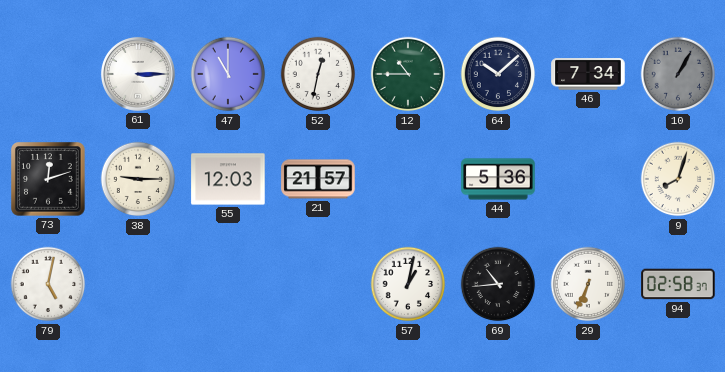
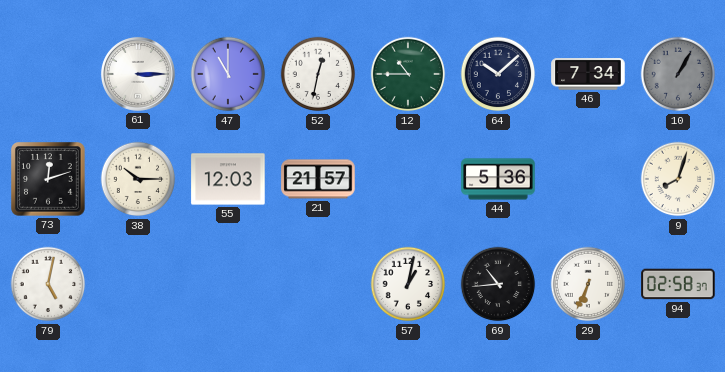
38: 9:15 -> 10:15 (138, 179)
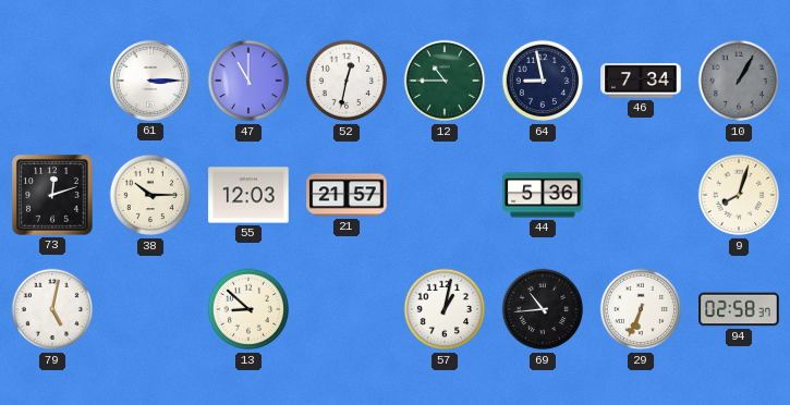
64: 10:08 -> 8:58 (543, 81)
13: none -> 8:52 (248, 309)
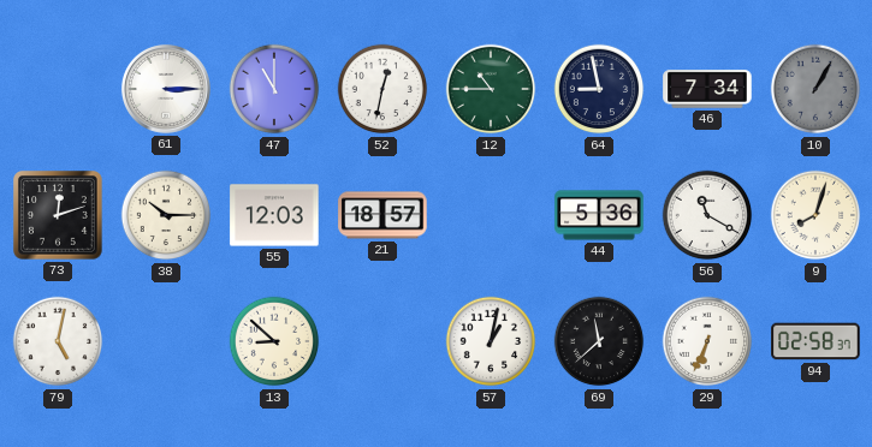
21: 21:57 -> 18:57 (382, 215)
56: none -> 11:20 (707, 215)
69: 10:44 -> 11:38 (599, 341)
